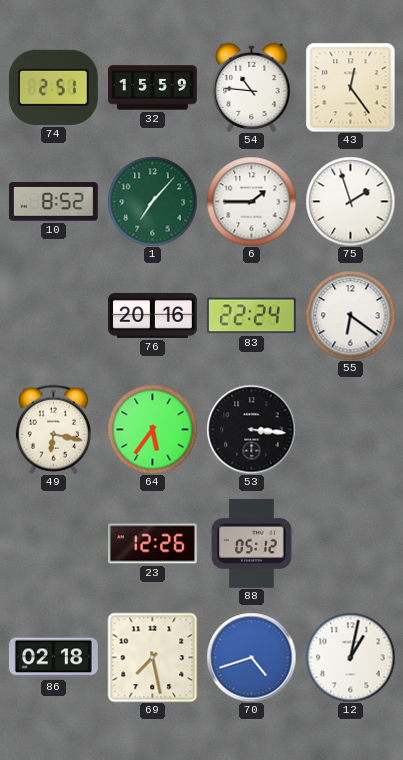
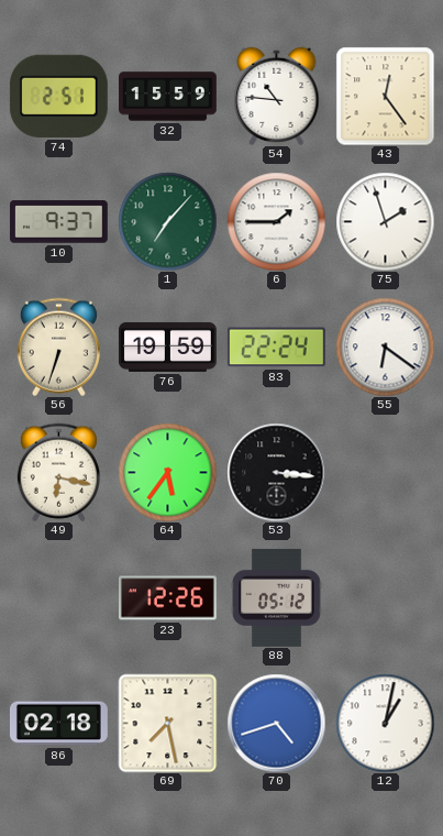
10: 8:52 -> 9:37 (58, 222)
56: none -> 6:33 (58, 346)
76: 20:16 -> 19:59 (168, 346)
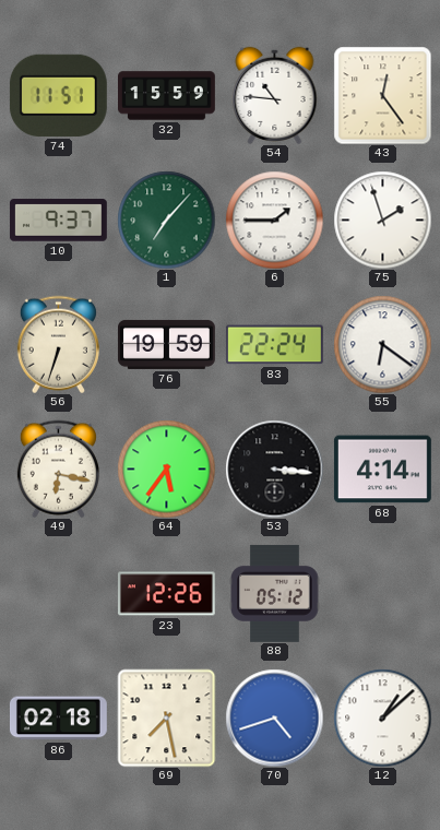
74: 2:51 -> 11:51 (58, 95)
68: none -> 4:14 (382, 470)
12: 1:02 -> 1:08 (382, 718)
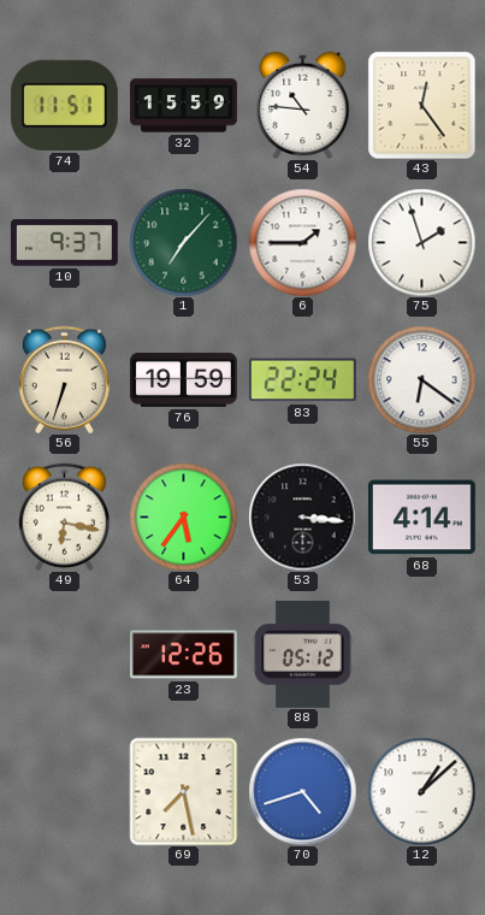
86: 02:18 -> none (58, 719)
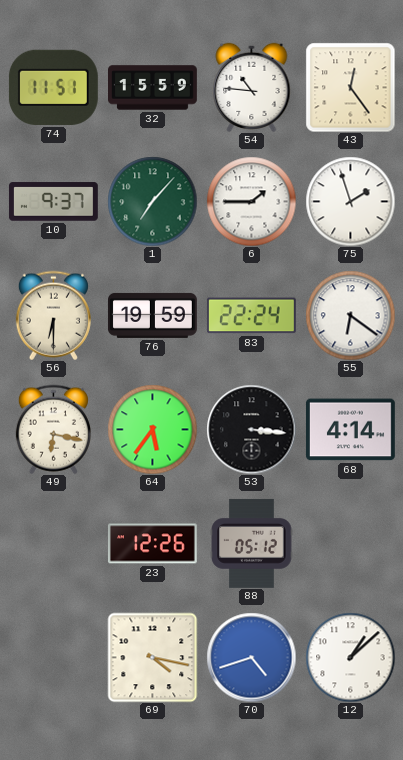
56: 6:33 -> 6:30 (53, 315)
69: 7:28 -> 4:17 (152, 657)
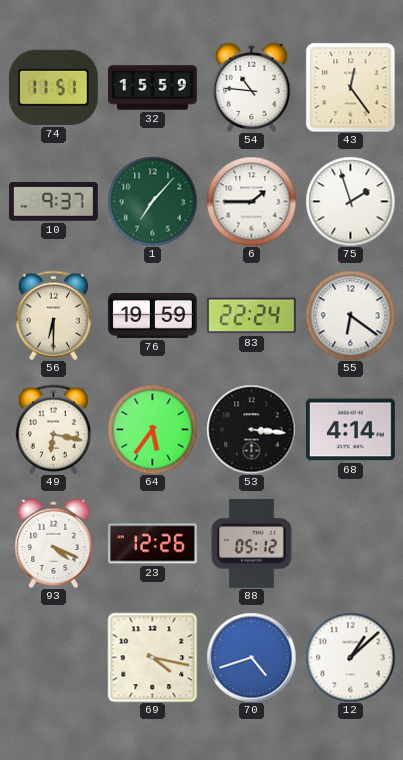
93: none -> 4:19 (54, 543)
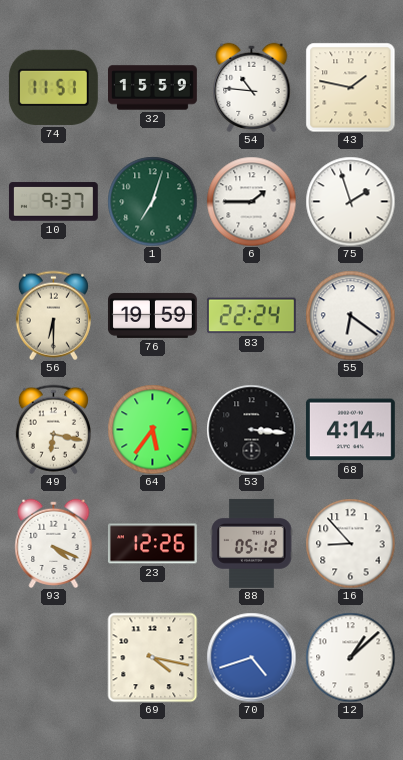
43: 12:24 -> 1:47 (350, 87)
1: 7:07 -> 7:03 (152, 201)
16: none -> 8:53 (350, 543)
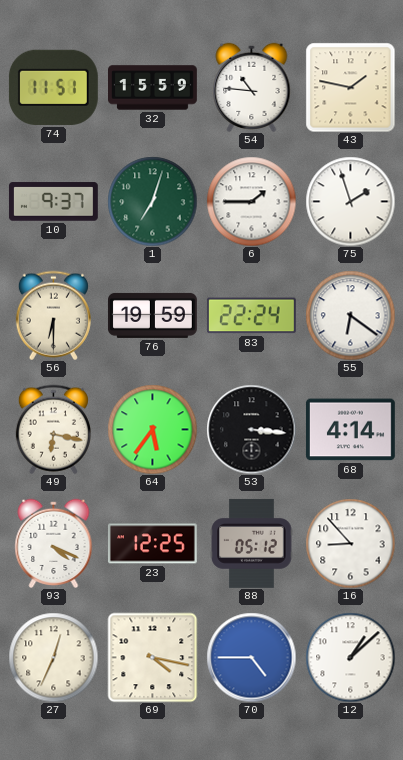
23: 12:26 -> 12:25 (152, 544)
27: none -> 12:34 (53, 657)
70: 4:42 -> 4:45 (251, 657)
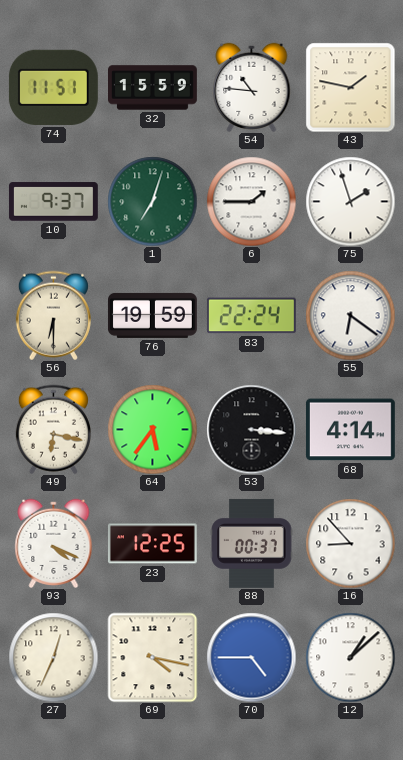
88: 05:12 -> 00:37 (252, 543)
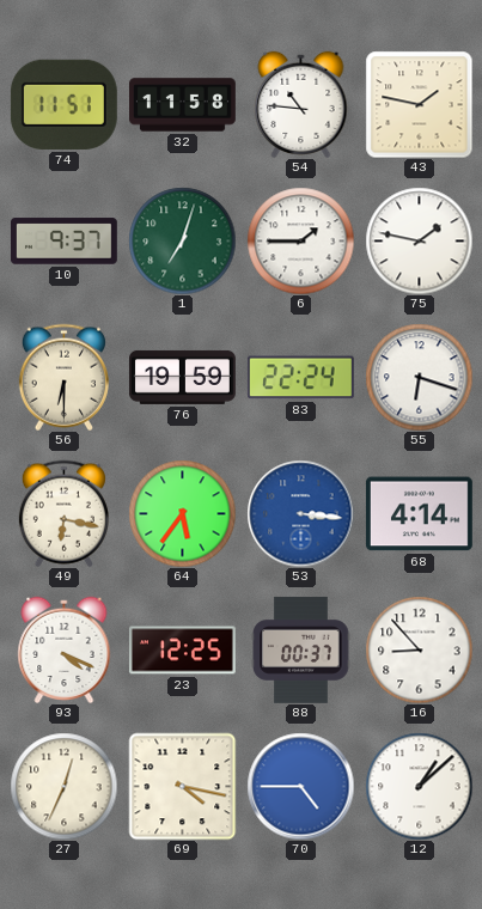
32: 15:59 -> 11:58 (183, 105)
75: 1:57 -> 1:47 (419, 240)
55: 6:21 -> 6:18 (419, 377)
53 dial: black -> blue (300, 513)
